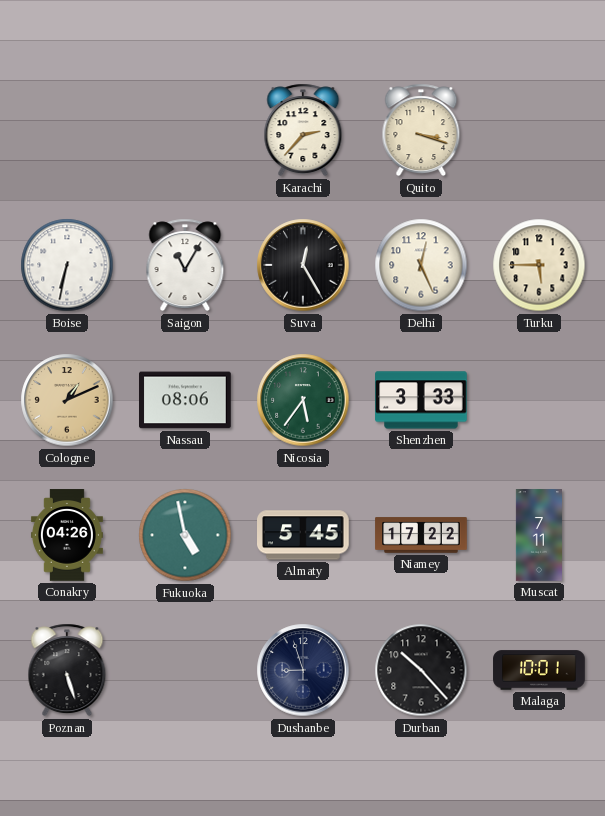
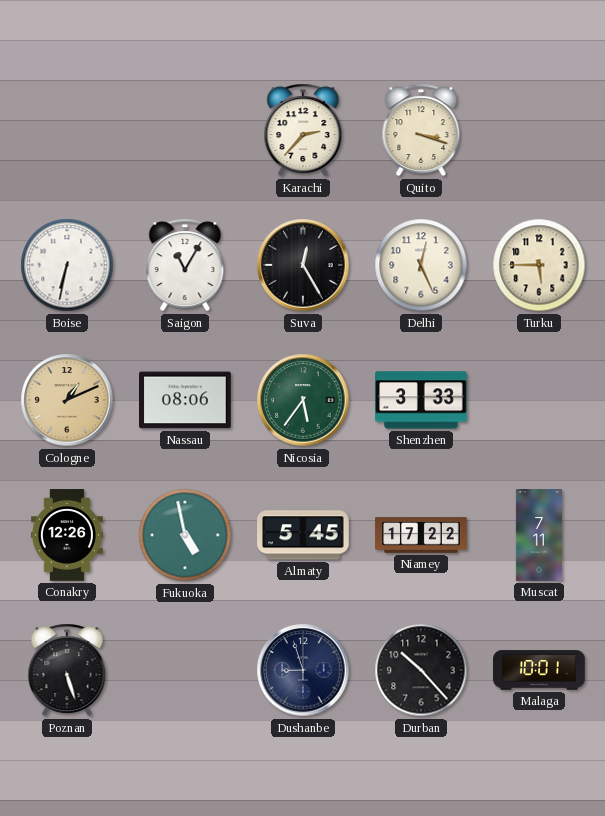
Conakry: 04:26 -> 12:26 (67, 535)
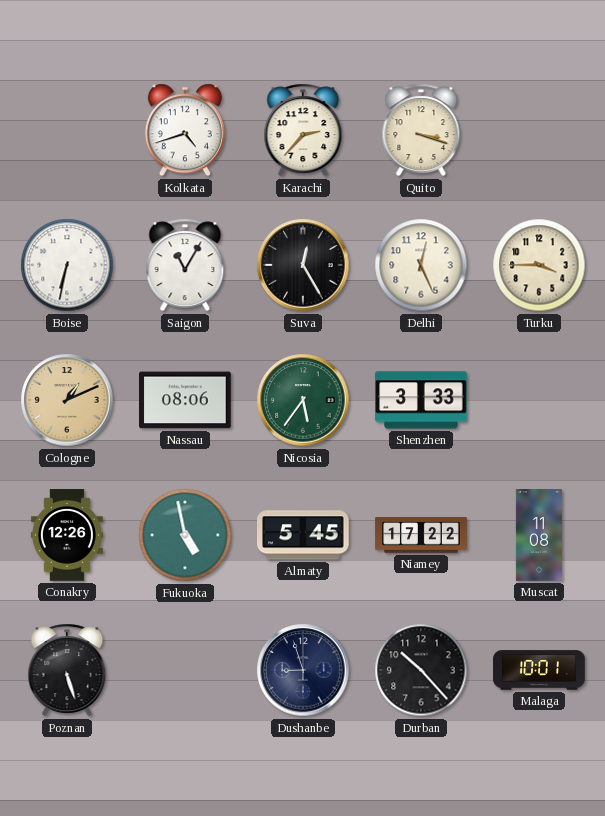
Kolkata: none -> 4:42 (185, 130)
Turku: 5:45 -> 3:45 (539, 265)
Muscat: 7:11 -> 11:08 (539, 535)
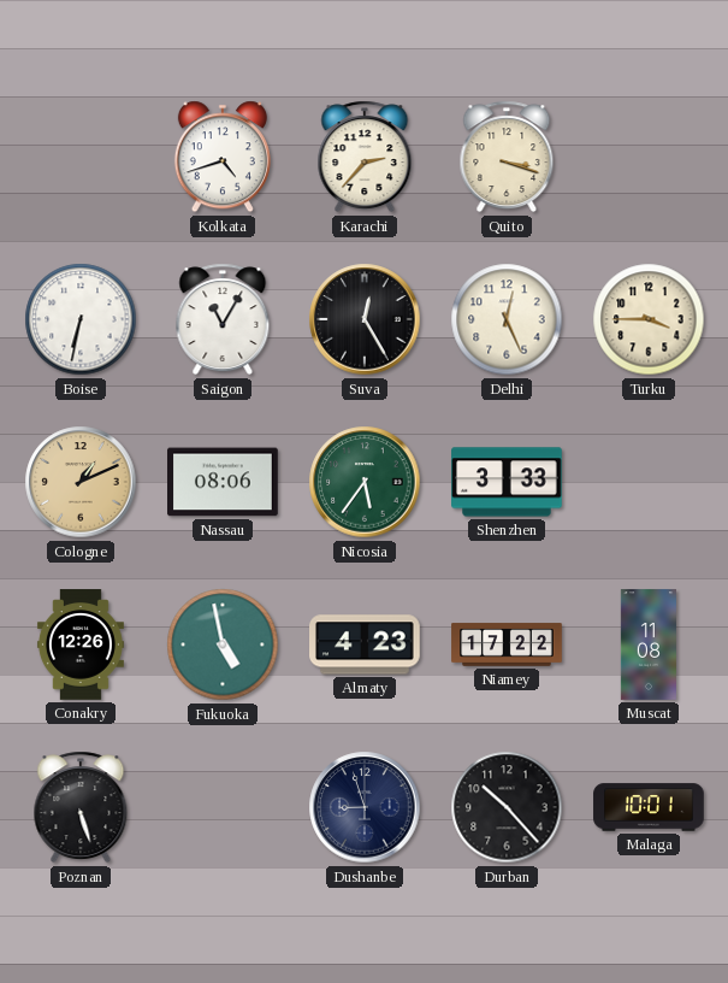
Almaty: 5:45 -> 4:23 (366, 644)
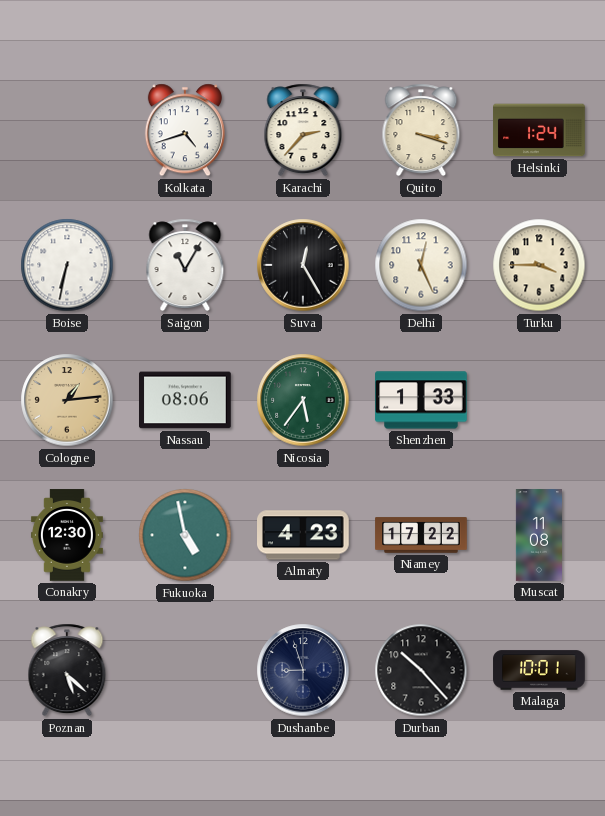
Helsinki: none -> 1:24 (539, 130)
Cologne: 1:11 -> 1:14 (67, 400)
Shenzhen: 3:33 -> 1:33 (421, 400)
Conakry: 12:26 -> 12:30 (67, 535)
Poznan: 5:27 -> 5:22 (67, 670)
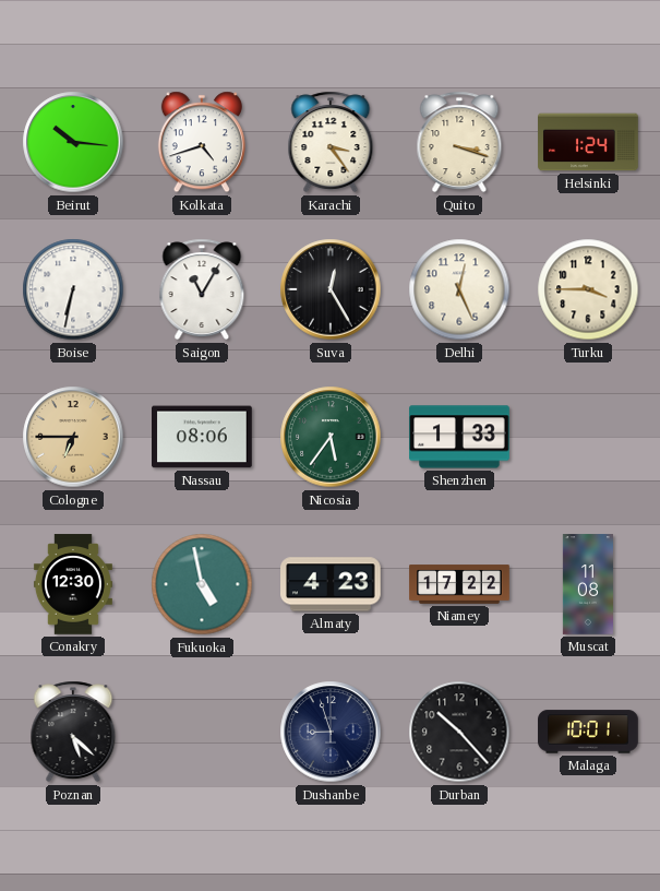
Beirut: none -> 10:16 (73, 142)
Karachi: 2:37 -> 3:24 (331, 142)
Cologne: 1:14 -> 6:45 (73, 437)
